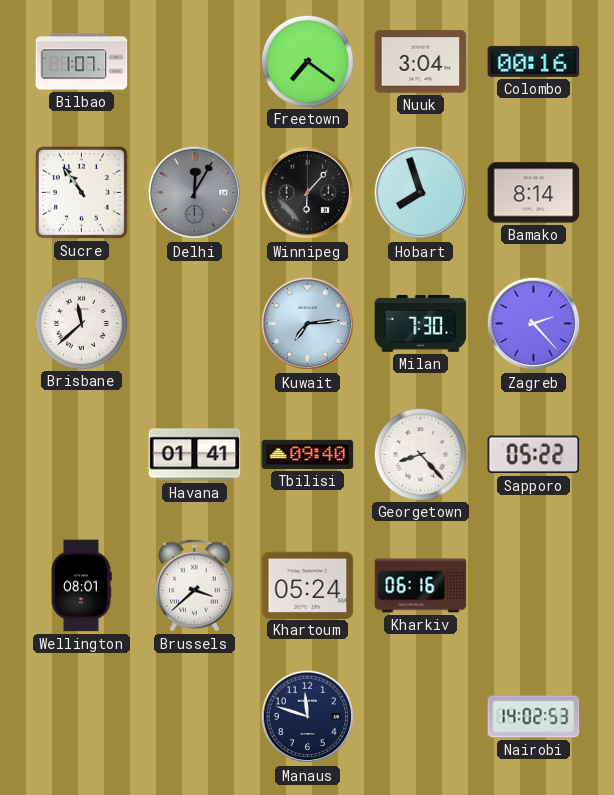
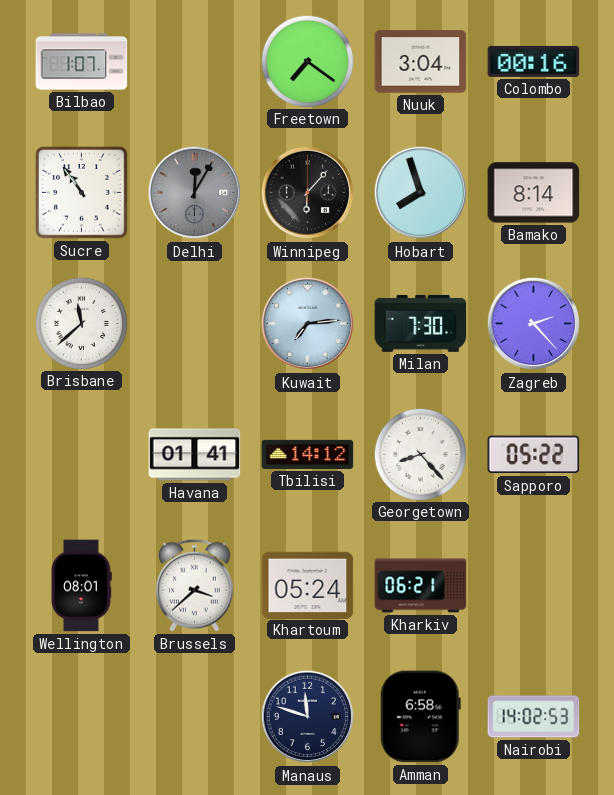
Tbilisi: 09:40 -> 14:12 (308, 454)
Kharkiv: 06:16 -> 06:21 (421, 586)
Amman: none -> 6:58 (420, 717)
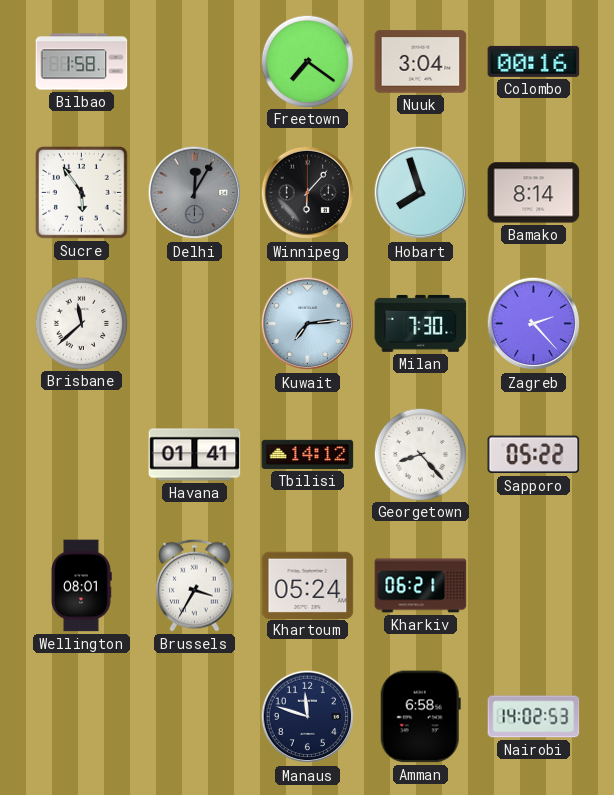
Bilbao: 1:07 -> 1:58 (82, 62)
Sucre: 10:54 -> 5:54 (82, 193)
Brussels: 3:38 -> 3:35 (195, 585)
